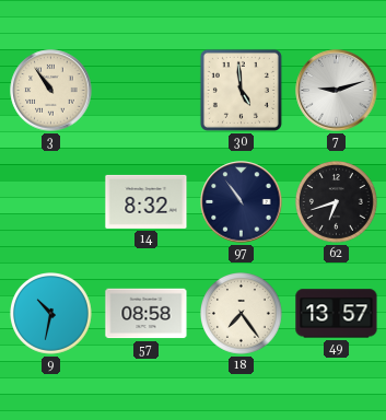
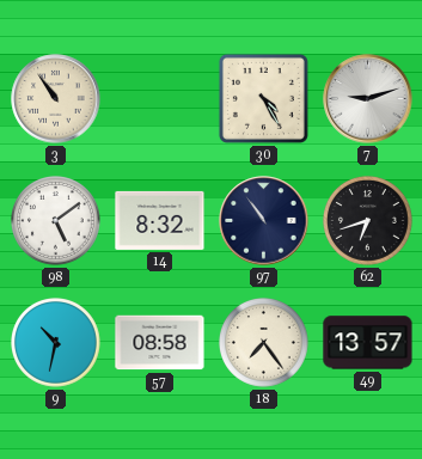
30: 4:59 -> 4:25 (263, 98)
98: none -> 5:09 (56, 221)
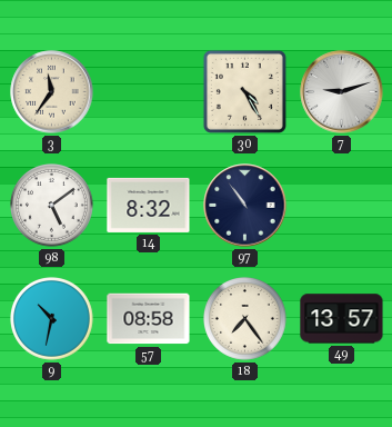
3: 10:54 -> 11:36 (52, 92)
62: 6:42 -> none (368, 221)
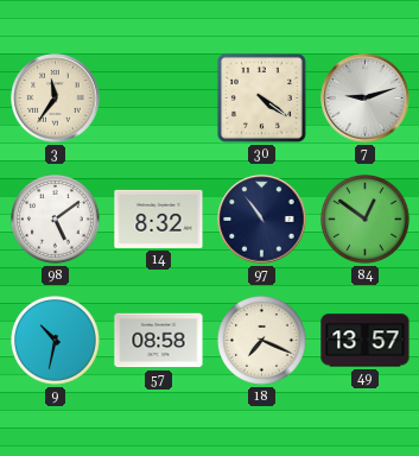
30: 4:25 -> 4:21 (261, 97)
84: none -> 12:51 (366, 220)
18: 7:24 -> 7:19 (262, 341)
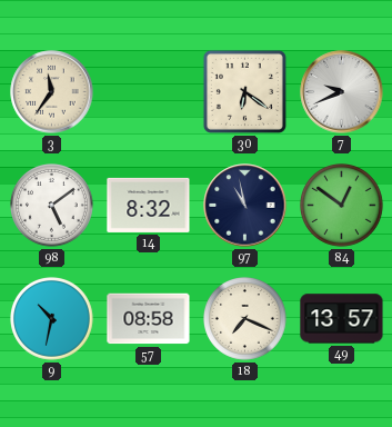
30: 4:21 -> 6:21 (244, 91)
7: 9:12 -> 9:41 (342, 92)
97: 10:54 -> 10:58 (245, 206)
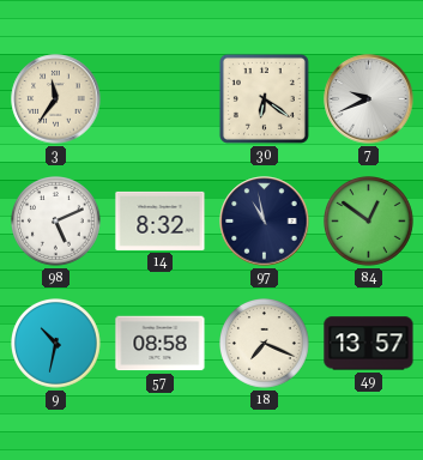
98: 5:09 -> 5:11 (56, 222)
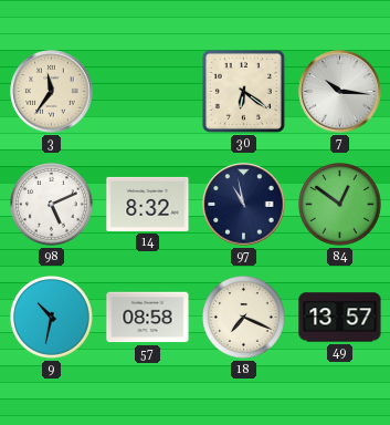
7: 9:41 -> 10:16 (340, 92)
